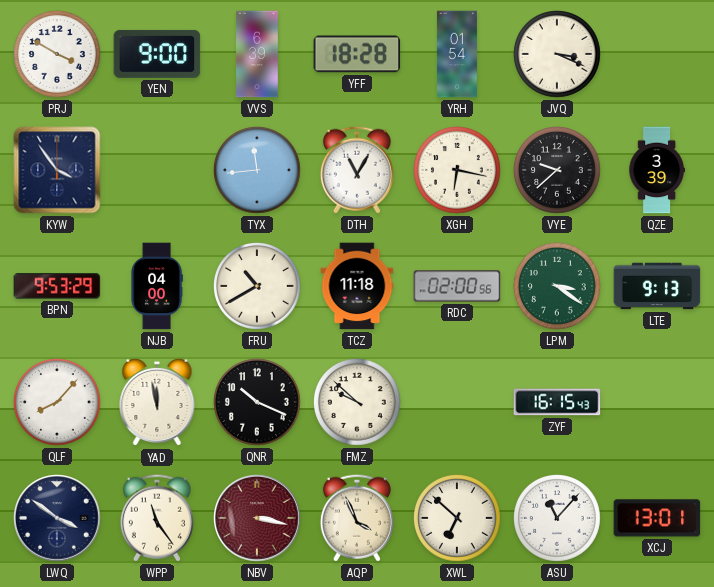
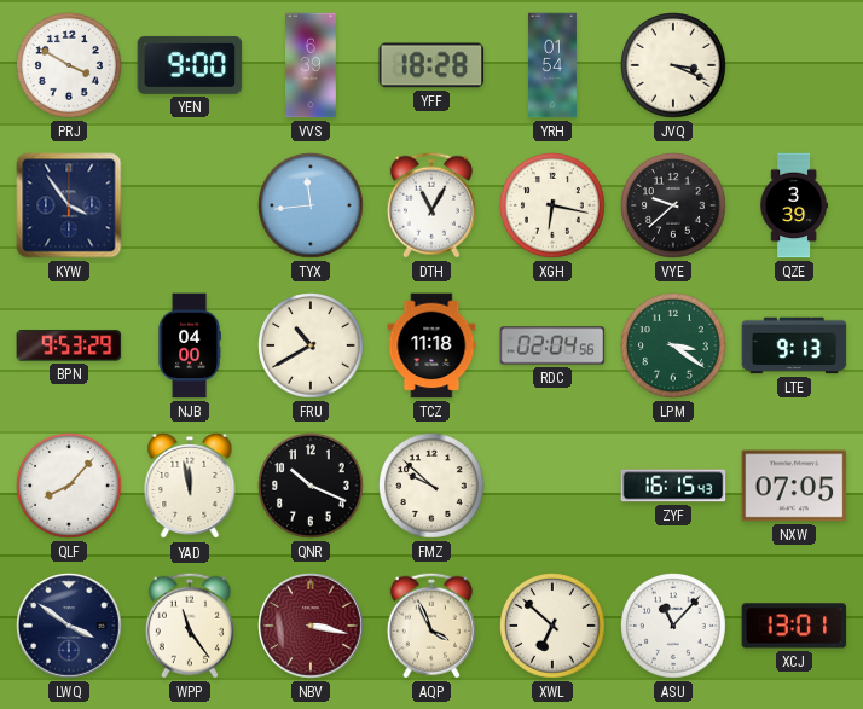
RDC: 02:00 -> 02:04 (552, 345)
NXW: none -> 07:05 (794, 486)
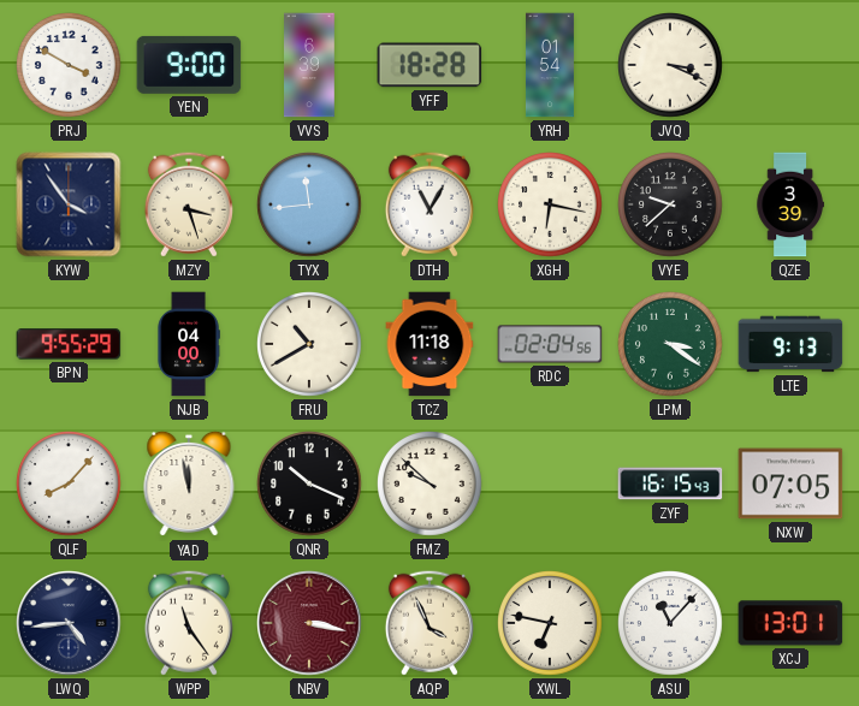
MZY: none -> 3:27 (189, 204)
BPN: 9:53 -> 9:55 (69, 344)
LWQ: 3:51 -> 4:44 (69, 623)
XWL: 6:52 -> 6:47 (551, 624)
